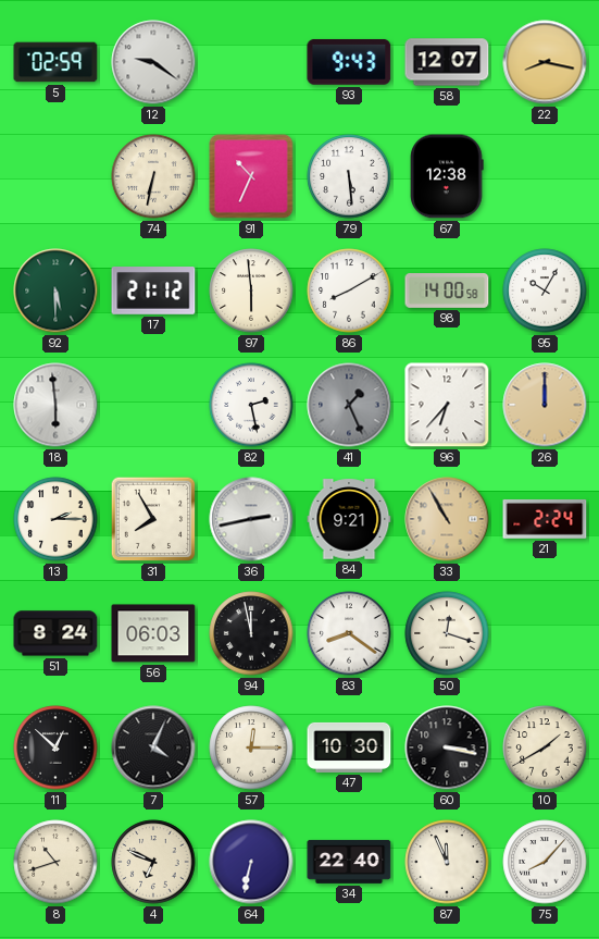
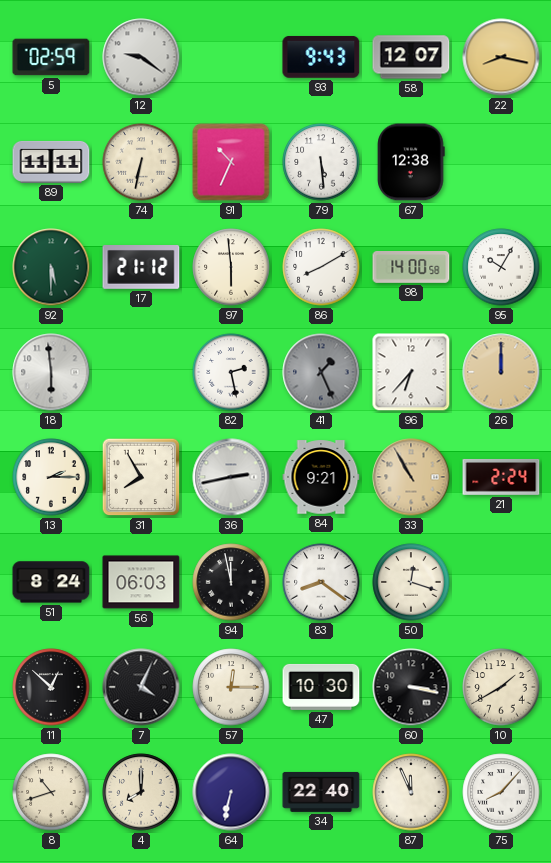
89: none -> 11:11 (51, 162)
4: 6:49 -> 8:00 (141, 792)
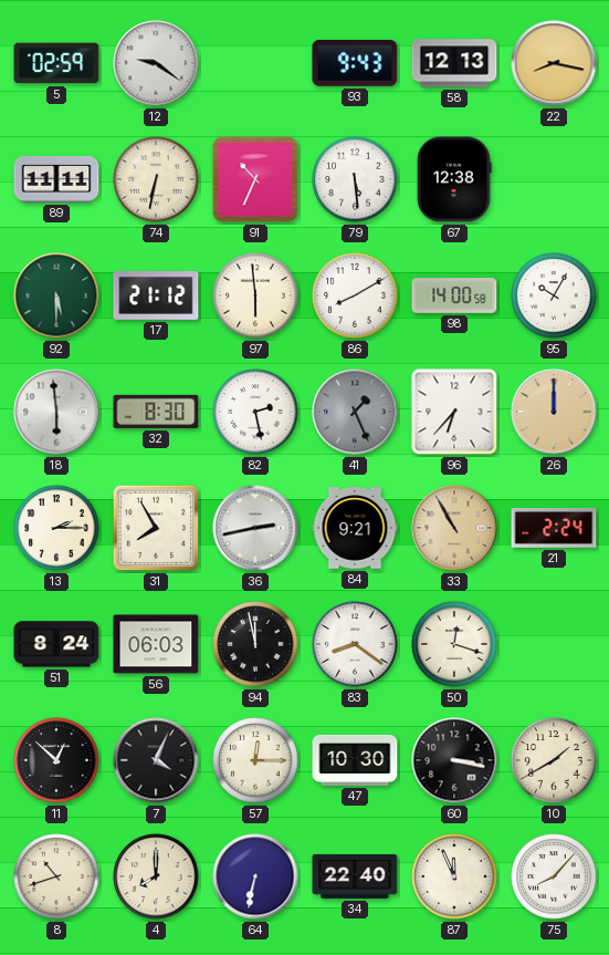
58: 12:07 -> 12:13 (454, 63)
32: none -> 8:30 (156, 412)
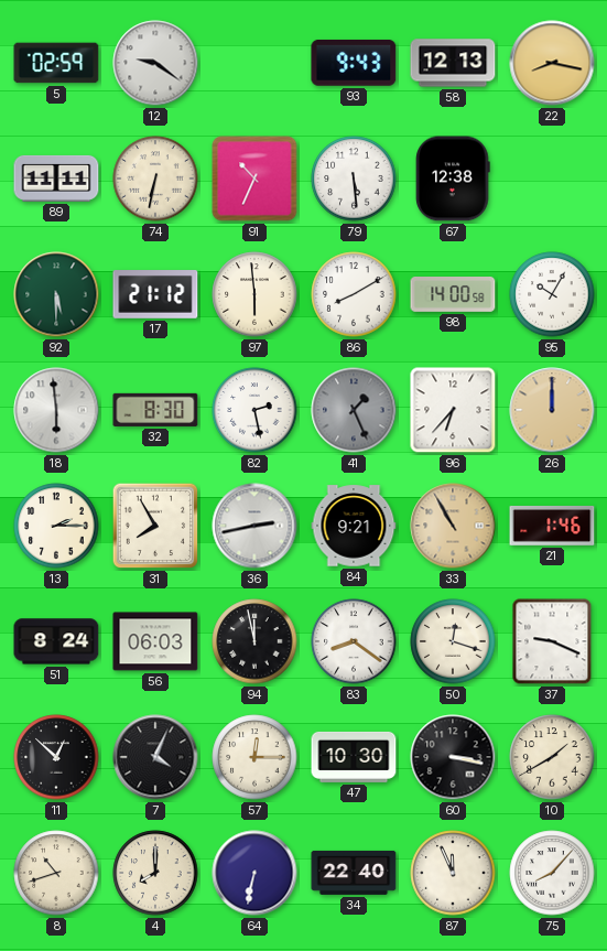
21: 2:24 -> 1:46 (552, 526)
37: none -> 9:19 (552, 641)
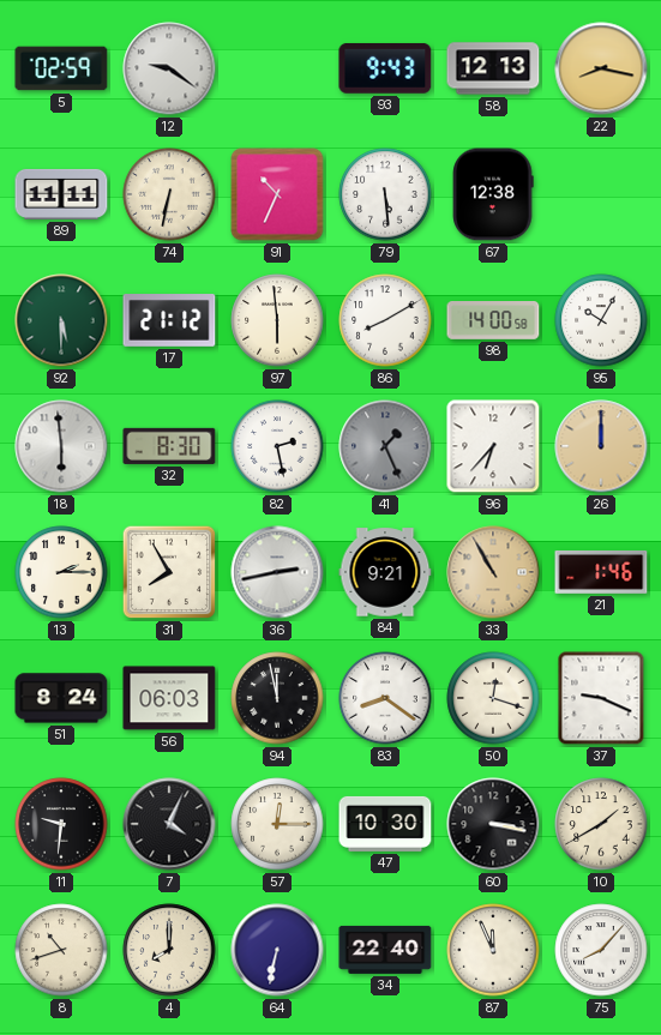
11: 12:52 -> 9:31 (61, 824)
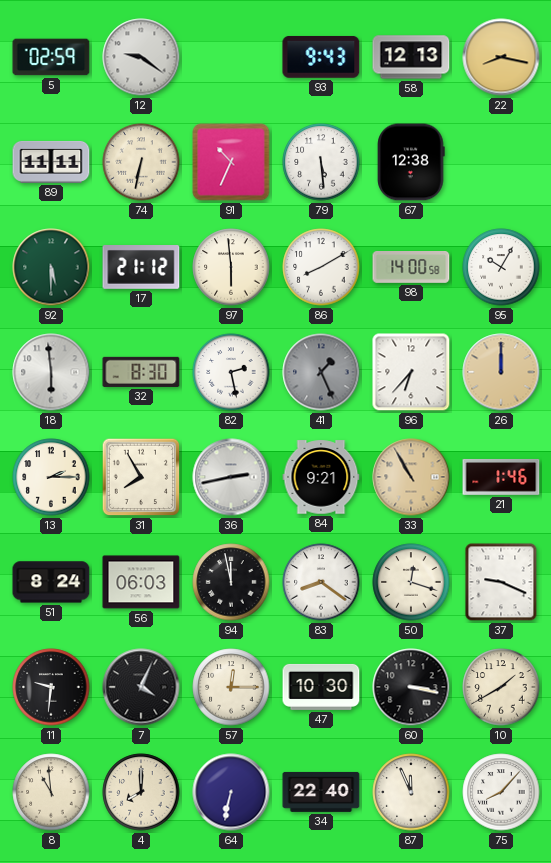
8: 10:42 -> 10:59 (51, 792)
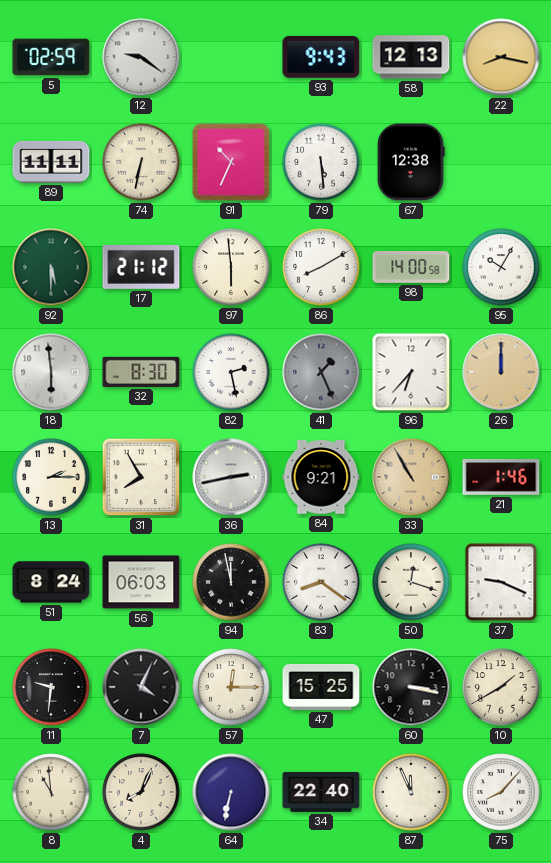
47: 10:30 -> 15:25 (321, 687)
4: 8:00 -> 8:04 (141, 792)
